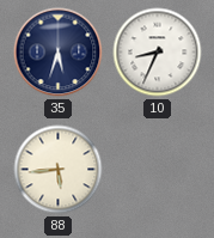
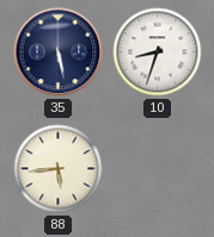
35: 5:33 -> 5:28 (59, 52)
10: 8:34 -> 8:33 (158, 52)
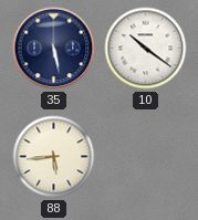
10: 8:33 -> 10:21 (146, 49)
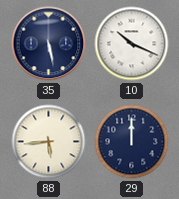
10: 10:21 -> 10:19 (132, 44)
29: none -> 12:00 (132, 142)
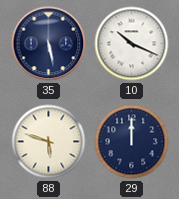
88: 5:44 -> 5:48 (49, 142)
